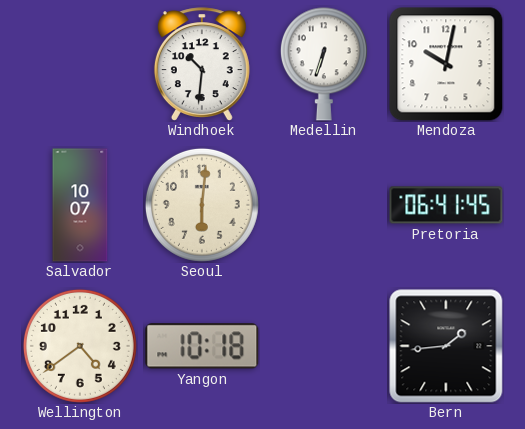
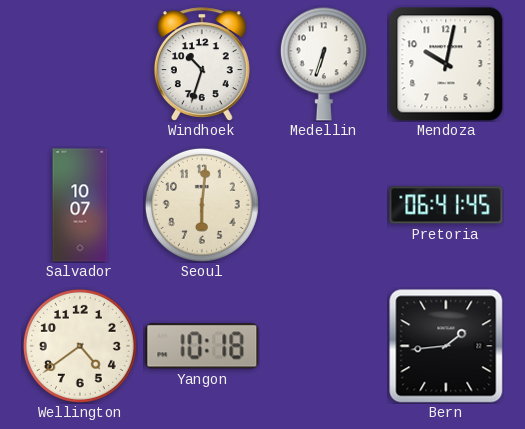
Windhoek: 10:31 -> 10:33 (202, 64)
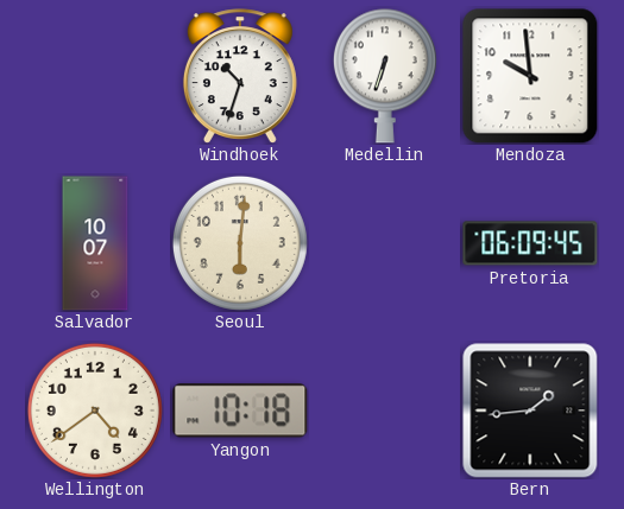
Mendoza: 10:02 -> 9:59 (530, 76)
Pretoria: 06:41 -> 06:09 (530, 243)
